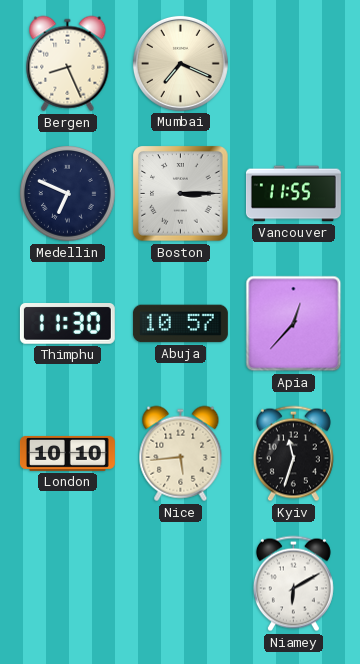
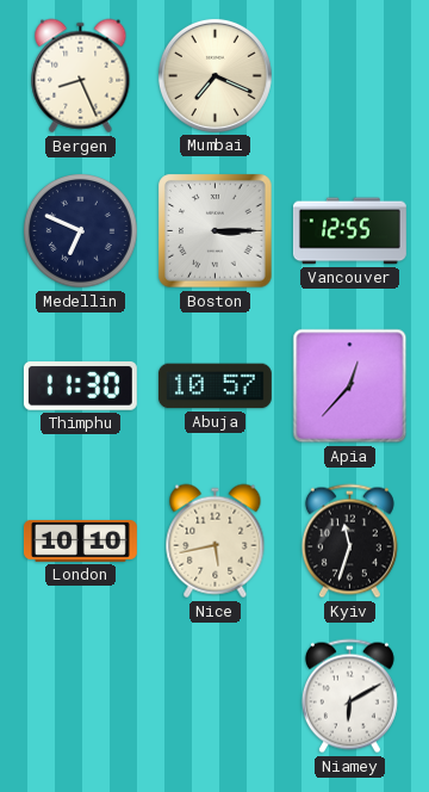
Vancouver: 11:55 -> 12:55 (349, 231)
Nice: 5:44 -> 5:43 (216, 542)
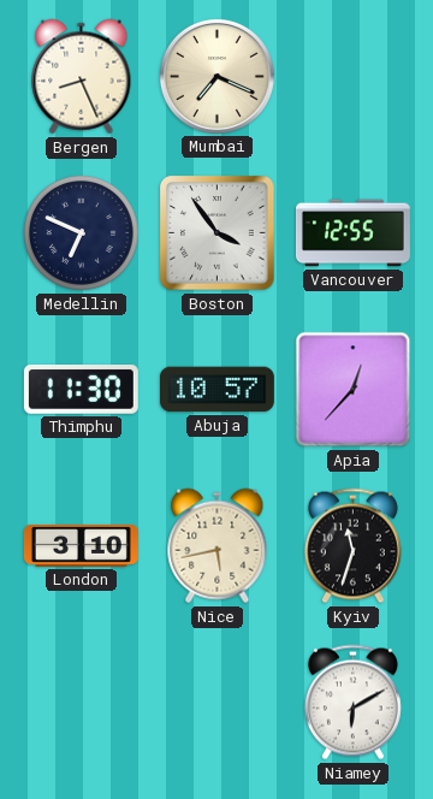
Boston: 3:15 -> 3:54 (218, 233)
London: 10:10 -> 3:10 (81, 545)
